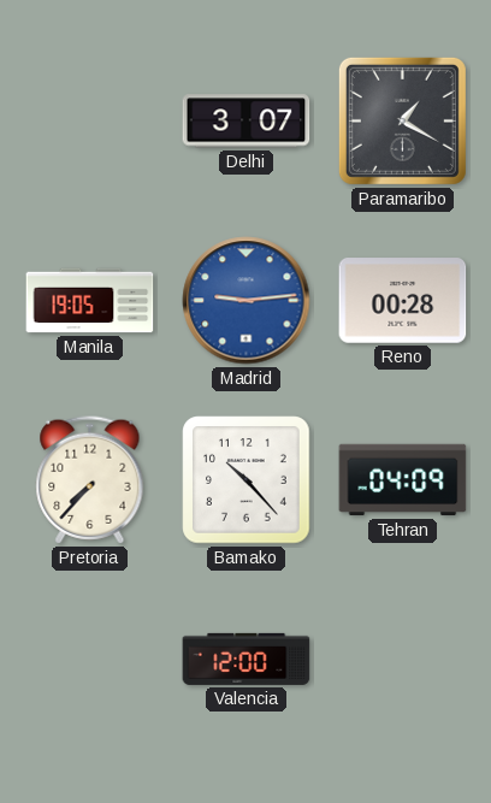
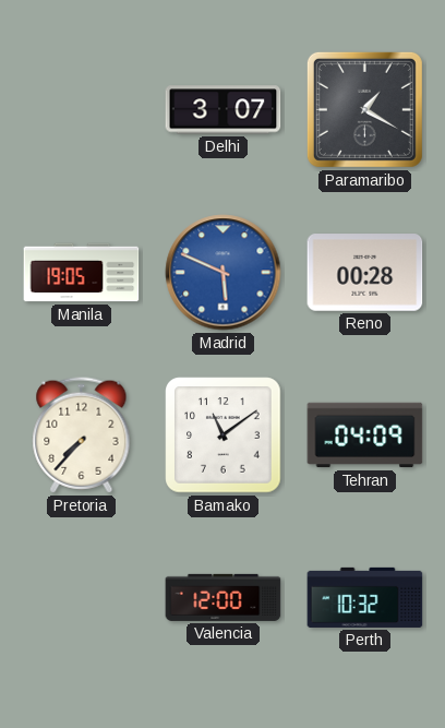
Madrid: 9:14 -> 5:49 (224, 273)
Bamako: 10:23 -> 11:09 (224, 435)
Perth: none -> 10:32 (365, 597)
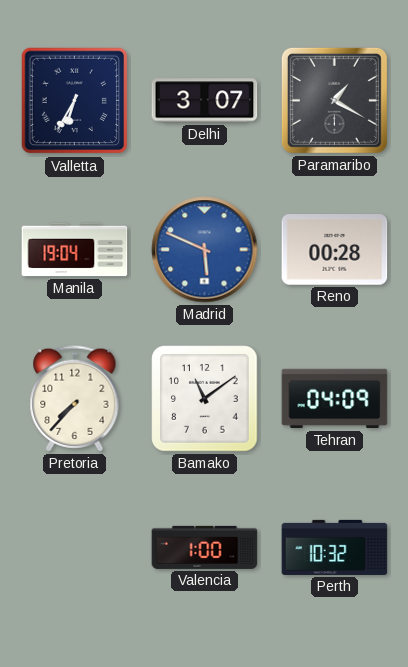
Valletta: none -> 6:35 (75, 101)
Manila: 19:05 -> 19:04 (75, 250)
Valencia: 12:00 -> 1:00 (205, 547)
